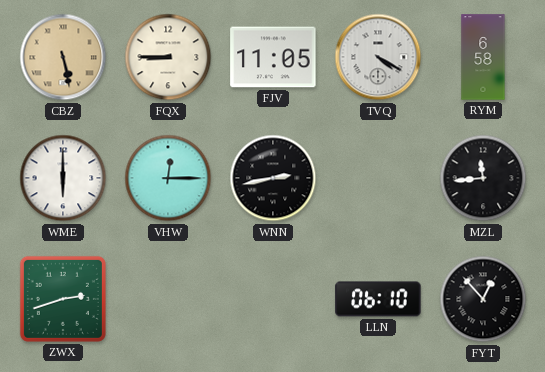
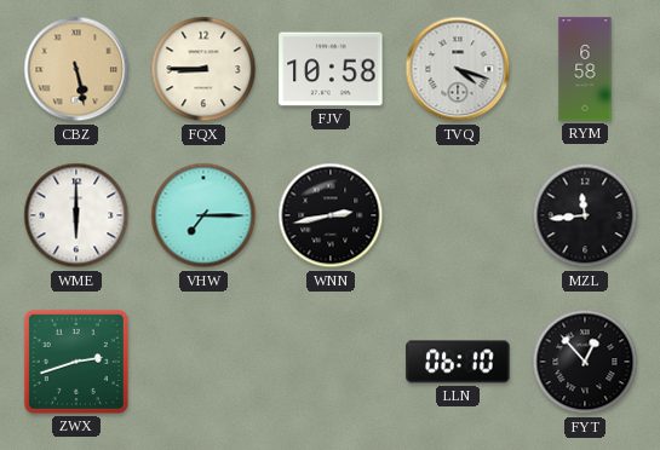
FJV: 11:05 -> 10:58 (331, 69)
TVQ: 4:20 -> 4:18 (458, 69)
VHW: 12:15 -> 7:15 (203, 215)
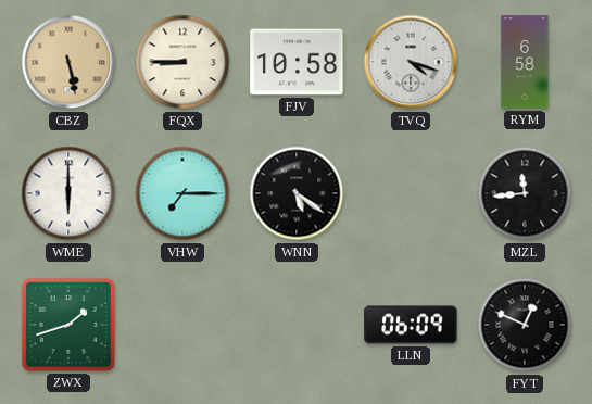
WNN: 2:43 -> 5:21 (297, 193)
ZWX: 2:42 -> 1:42 (68, 325)
LLN: 06:10 -> 06:09 (411, 325)
FYT: 12:53 -> 12:49 (525, 325)
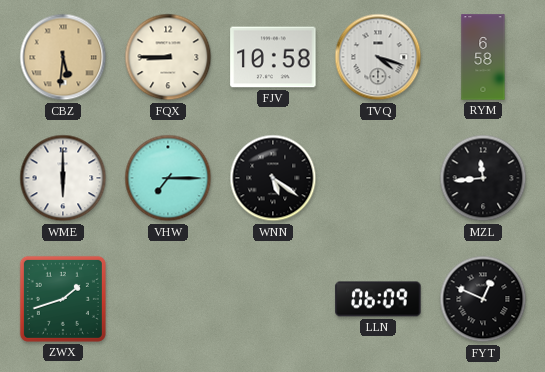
CBZ: 5:28 -> 5:31 (63, 57)
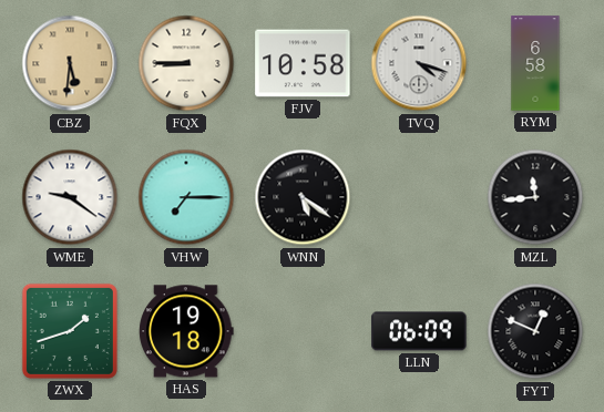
WME: 6:00 -> 9:21 (70, 197)
HAS: none -> 19:18 (186, 331)
